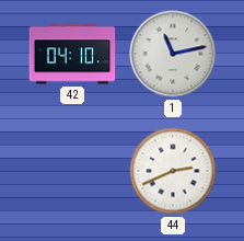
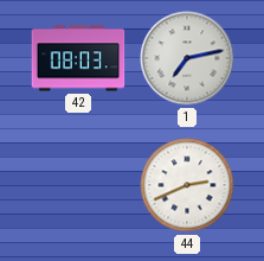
42: 04:10 -> 08:03 (78, 58)
1: 11:13 -> 7:13 (187, 58)
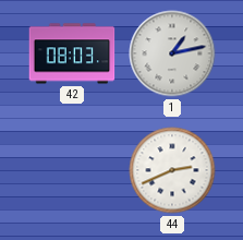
1: 7:13 -> 1:13 (172, 53)
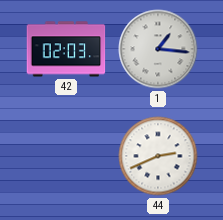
42: 08:03 -> 02:03 (66, 49)
1: 1:13 -> 1:16 (158, 49)
